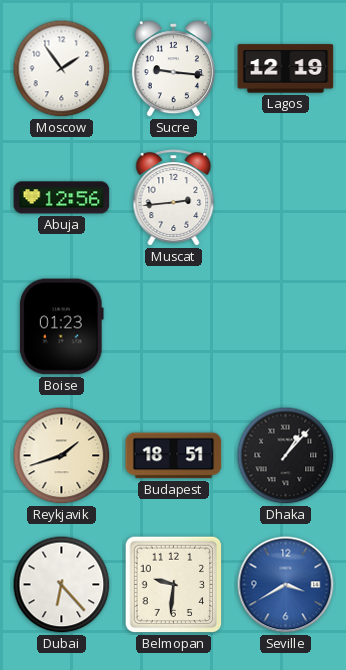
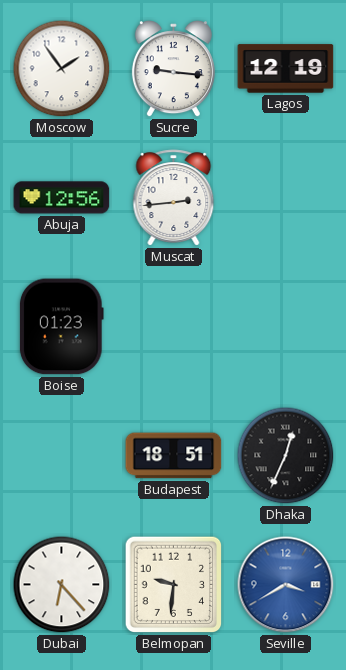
Reykjavik: 1:42 -> none (62, 456)
Dhaka: 1:07 -> 12:34 (286, 456)
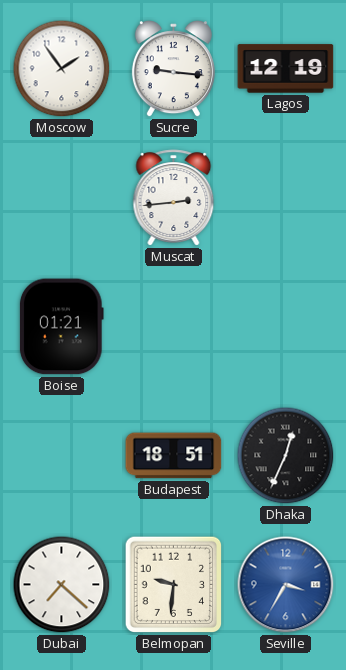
Abuja: 12:56 -> none (62, 198)
Boise: 01:23 -> 01:21 (61, 327)
Dubai: 6:23 -> 7:22 (62, 585)
Seville: 3:40 -> 3:35 (286, 585)
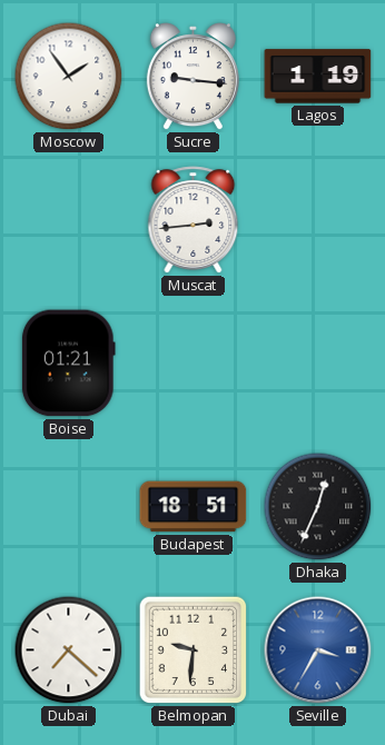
Lagos: 12:19 -> 1:19 (318, 77)
